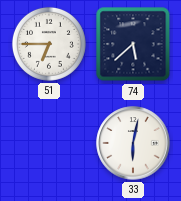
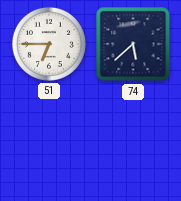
33: 6:02 -> none (133, 143)
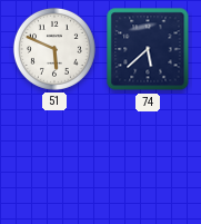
51: 6:45 -> 5:49 (54, 49)
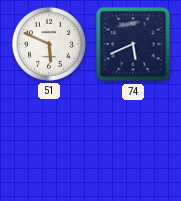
74: 5:38 -> 5:41 (133, 44)
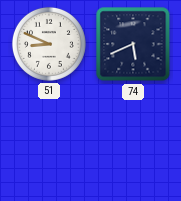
51: 5:49 -> 8:49 (49, 44)
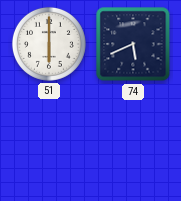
51: 8:49 -> 6:00 (49, 44)
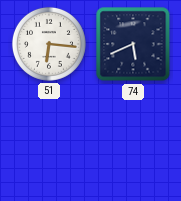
51: 6:00 -> 6:16 (49, 44)
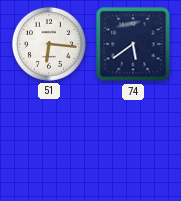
74: 5:41 -> 5:39 (133, 44)
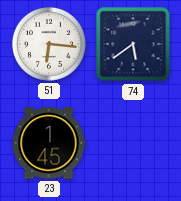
23: none -> 1:45 (49, 143)
